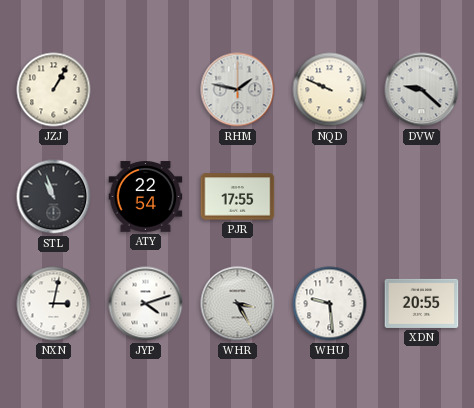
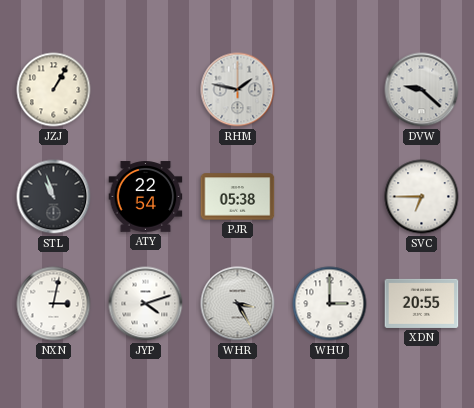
NQD: 9:49 -> none (330, 90)
PJR: 17:55 -> 05:38 (238, 197)
SVC: none -> 6:45 (422, 197)
WHU: 9:29 -> 3:00 (330, 304)
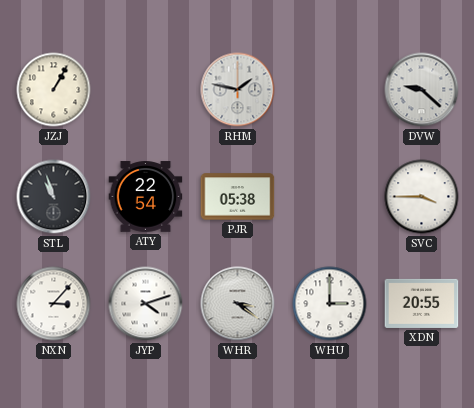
SVC: 6:45 -> 3:45 (422, 197)
NXN: 3:02 -> 3:07 (54, 304)
WHR: 3:25 -> 3:21 (238, 304)
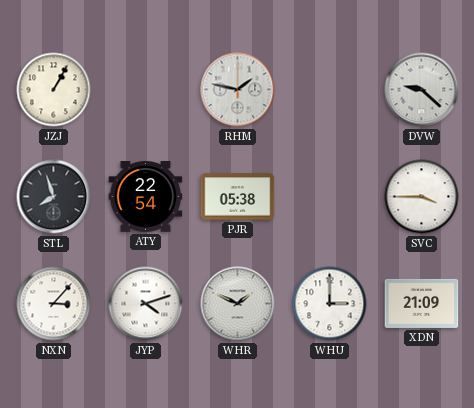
STL: 10:57 -> 7:57 (54, 197)
WHR: 3:21 -> 1:49 (238, 304)
XDN: 20:55 -> 21:09 (422, 303)
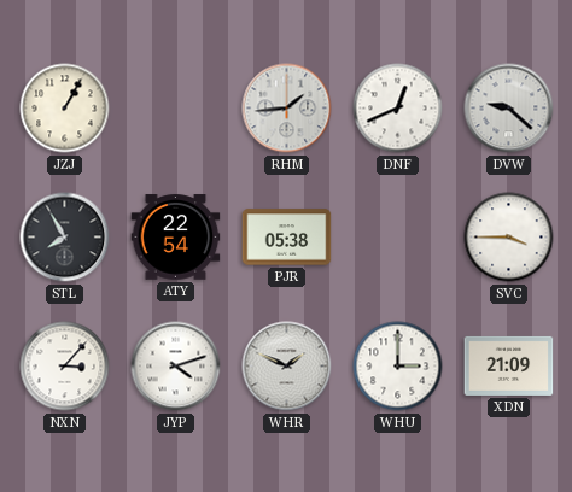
RHM: 1:47 -> 1:44 (287, 109)
DNF: none -> 12:41 (398, 109)
STL: 7:57 -> 7:55 (65, 238)
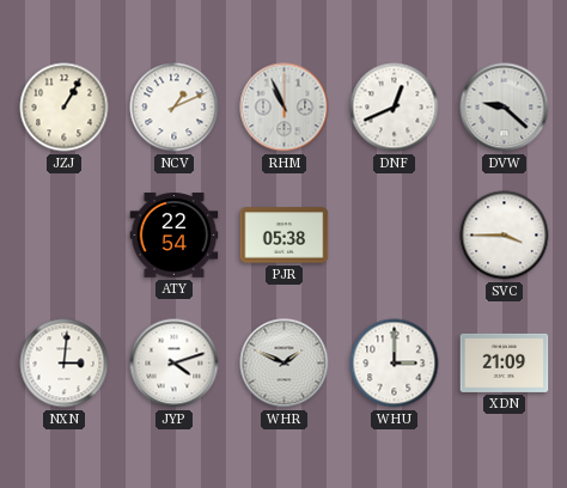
NCV: none -> 1:11 (175, 108)
RHM: 1:44 -> 10:56 (285, 108)
STL: 7:55 -> none (65, 238)
NXN: 3:07 -> 3:01 (65, 364)
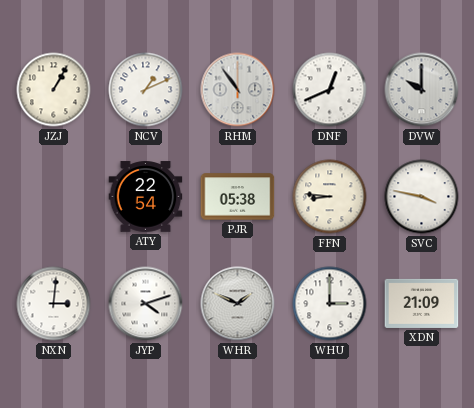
RHM: 10:56 -> 10:54 (238, 90)
DVW: 9:22 -> 10:00 (422, 90)
FFN: none -> 8:46 (330, 197)
SVC: 3:45 -> 3:47 (422, 197)
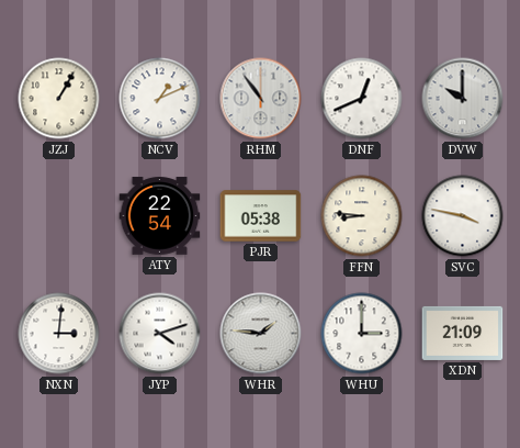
WHR: 1:49 -> 1:46 (261, 334)
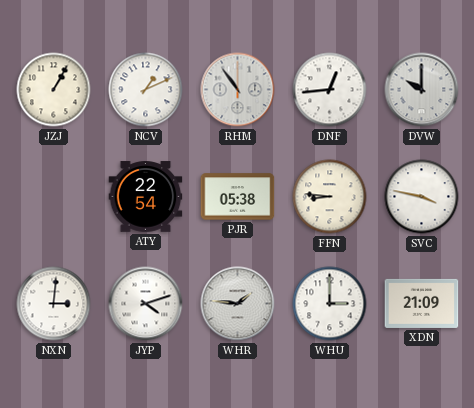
DNF: 12:41 -> 12:44 (330, 90)
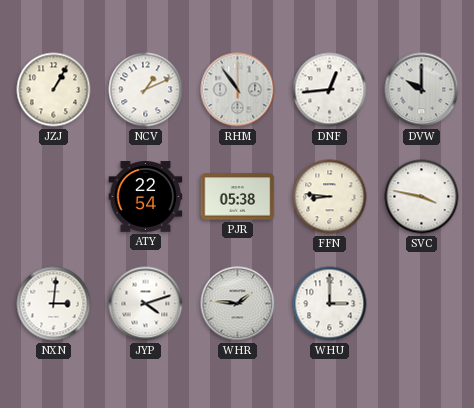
XDN: 21:09 -> none (422, 303)
